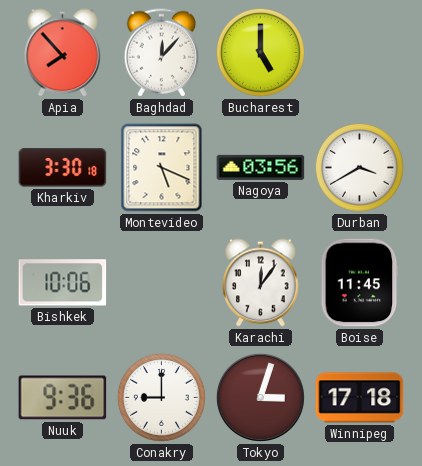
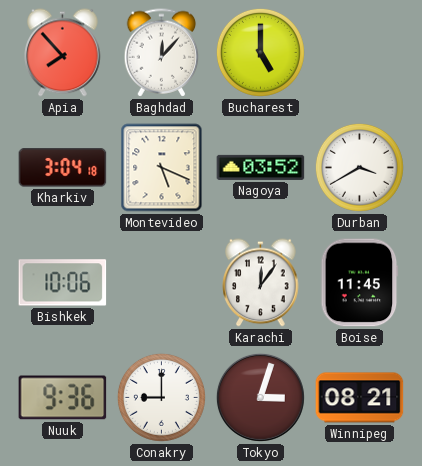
Kharkiv: 3:30 -> 3:04 (63, 168)
Nagoya: 03:56 -> 03:52 (261, 167)
Winnipeg: 17:18 -> 08:21 (360, 398)
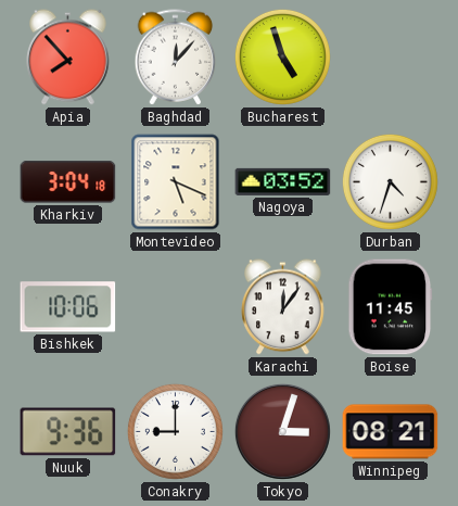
Bucharest: 5:00 -> 4:57 (282, 56)
Durban: 3:40 -> 4:33 (390, 181)
